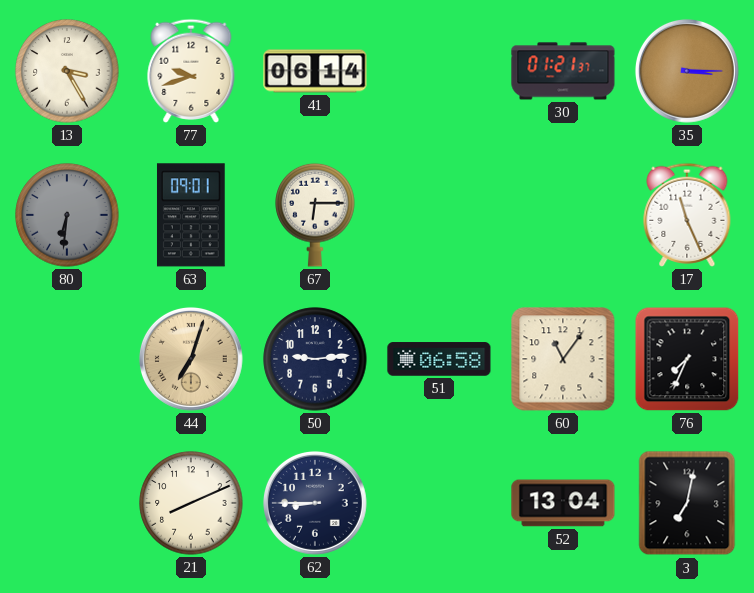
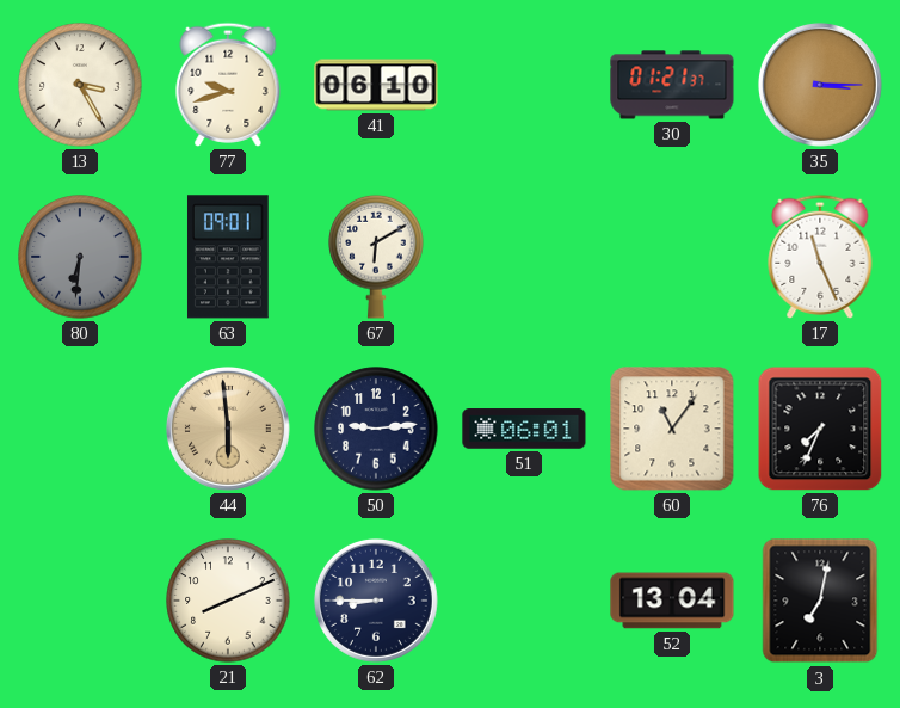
41: 06:14 -> 06:10 (376, 85)
67: 6:15 -> 6:10 (376, 257)
44: 7:03 -> 5:59 (228, 429)
51: 06:58 -> 06:01 (524, 429)
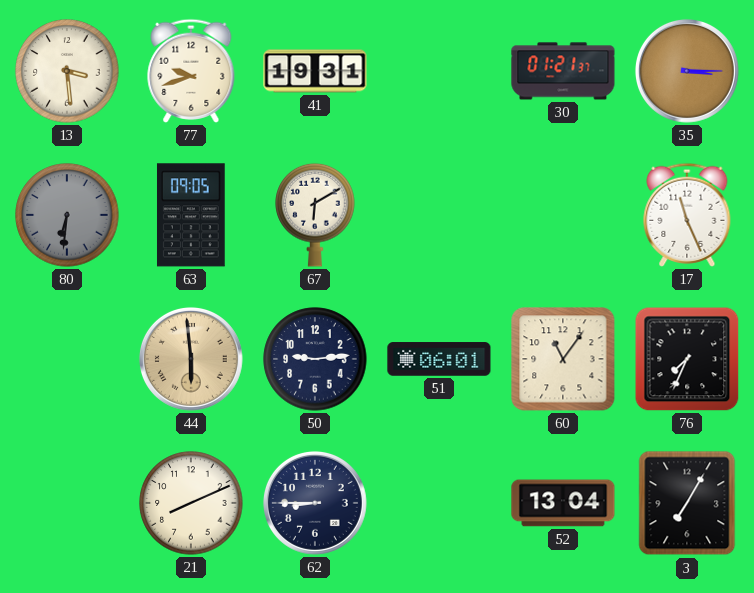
13: 3:25 -> 3:29 (67, 71)
41: 06:10 -> 19:31 (315, 71)
63: 09:01 -> 09:05 (191, 215)
3: 7:02 -> 7:05 (687, 503)
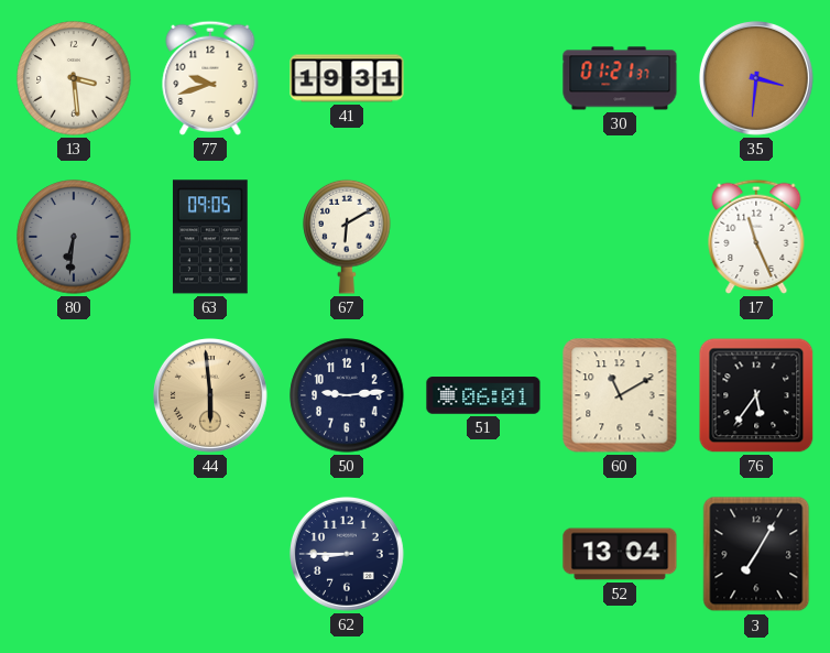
35: 3:15 -> 3:31 (756, 78)
60: 11:06 -> 11:10 (620, 395)
76: 7:34 -> 5:36 (756, 395)
21: 8:11 -> none (191, 503)
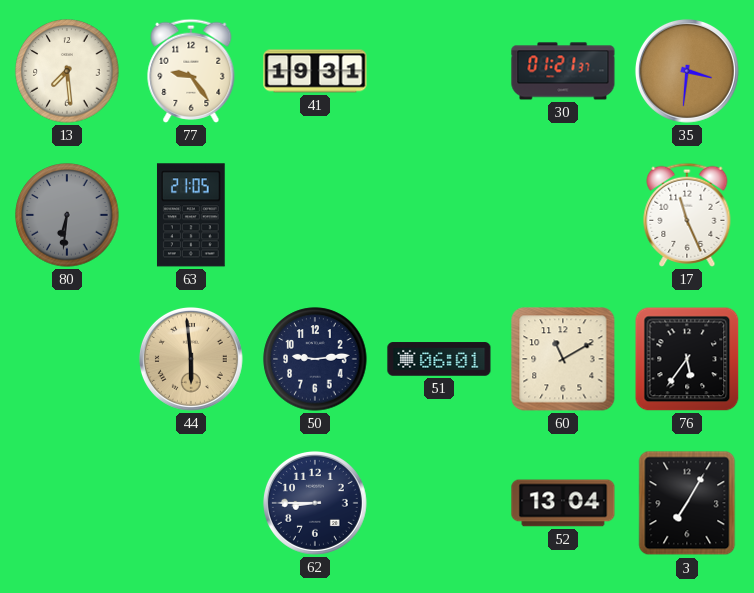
13: 3:29 -> 7:29 (67, 71)
77: 9:42 -> 9:24 (191, 71)
63: 09:05 -> 21:05 (191, 215)
67: 6:10 -> none (347, 237)
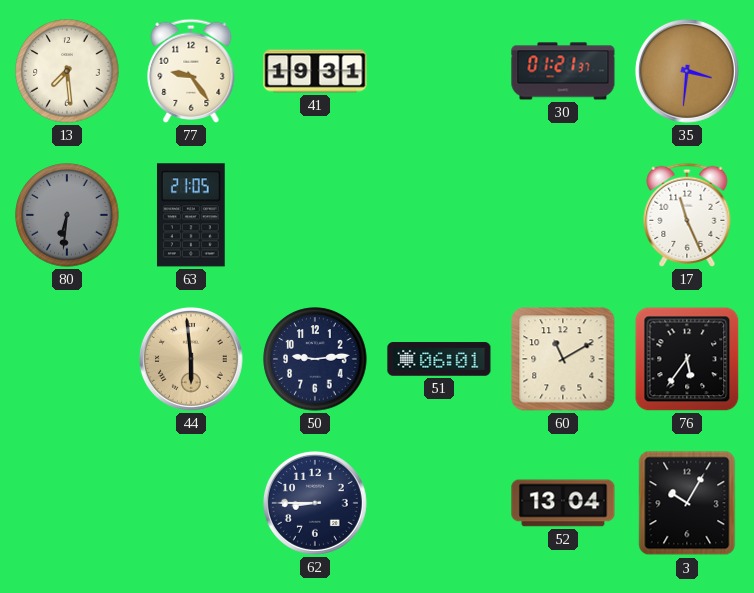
3: 7:05 -> 10:05 (687, 503)
